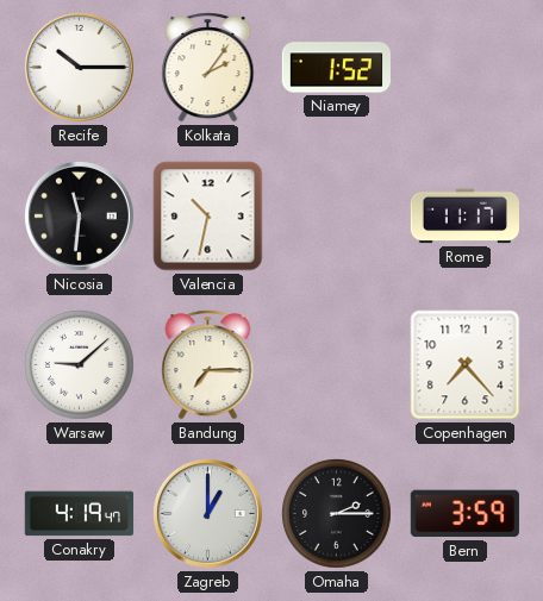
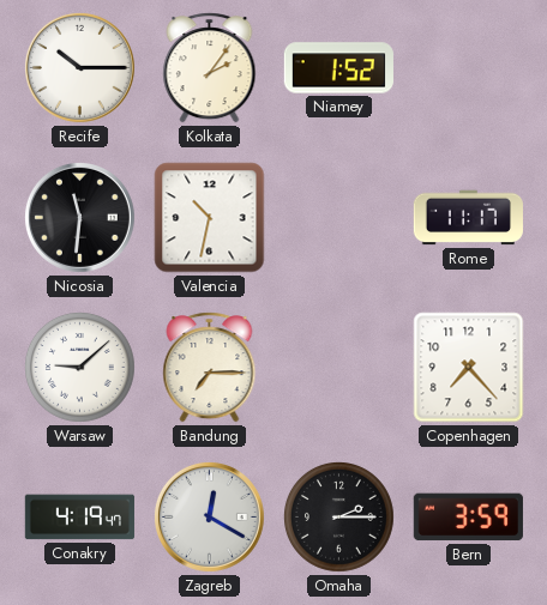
Zagreb: 1:00 -> 12:20 (209, 516)
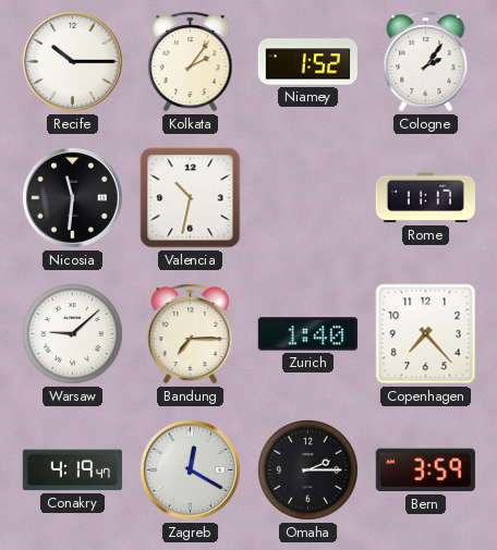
Cologne: none -> 2:06 (426, 62)
Zurich: none -> 1:40 (307, 334)
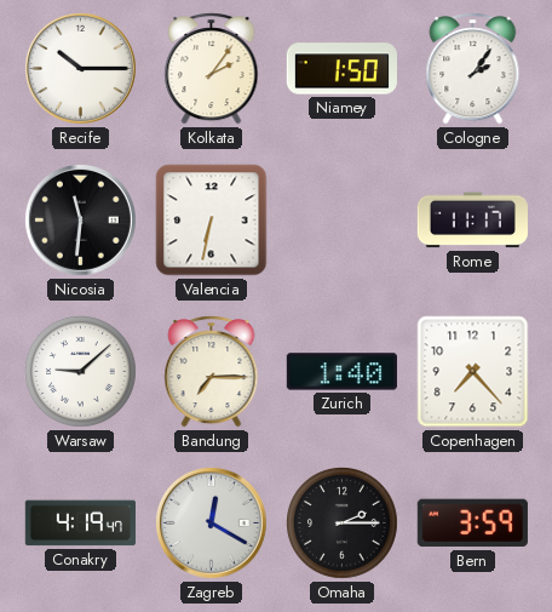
Niamey: 1:52 -> 1:50 (341, 69)
Valencia: 10:32 -> 6:32 (212, 221)
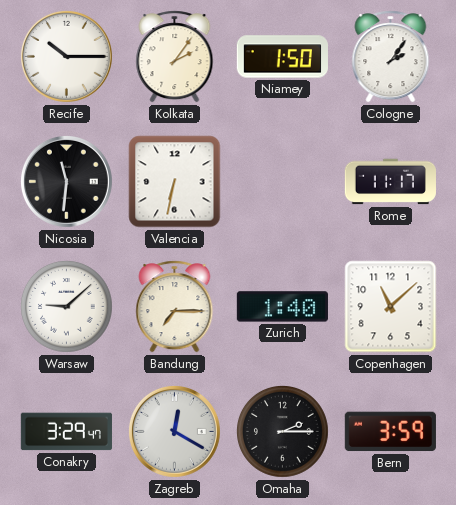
Copenhagen: 7:23 -> 11:08 (391, 307)
Conakry: 4:19 -> 3:29 (66, 432)
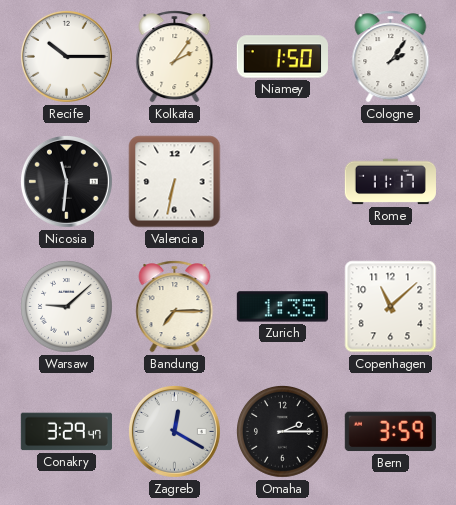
Zurich: 1:40 -> 1:35 (282, 307)
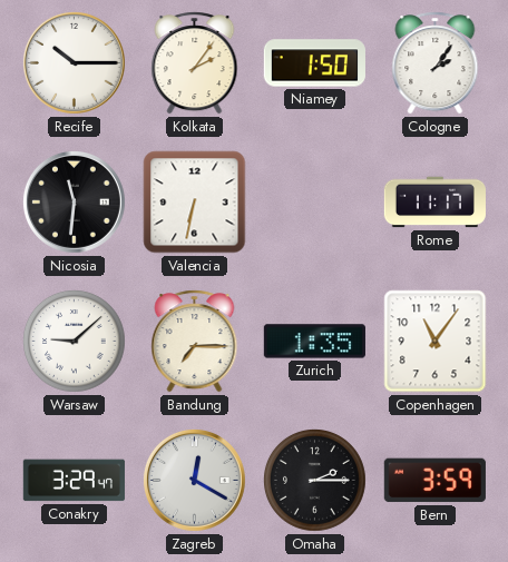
Copenhagen: 11:08 -> 11:06 (436, 342)
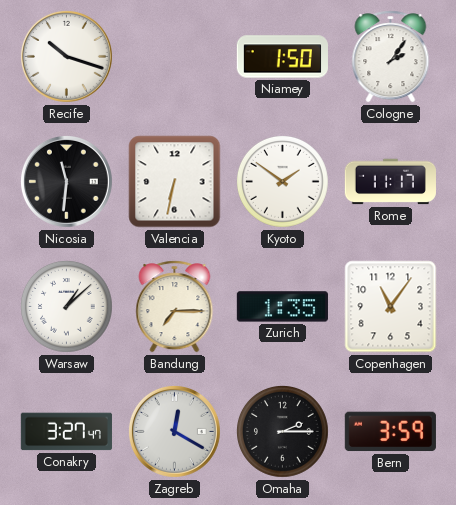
Recife: 10:15 -> 10:18 (66, 56)
Kolkata: 2:06 -> none (195, 63)
Kyoto: none -> 1:51 (283, 182)
Warsaw: 9:08 -> 1:08 (67, 307)
Conakry: 3:29 -> 3:27 (66, 432)
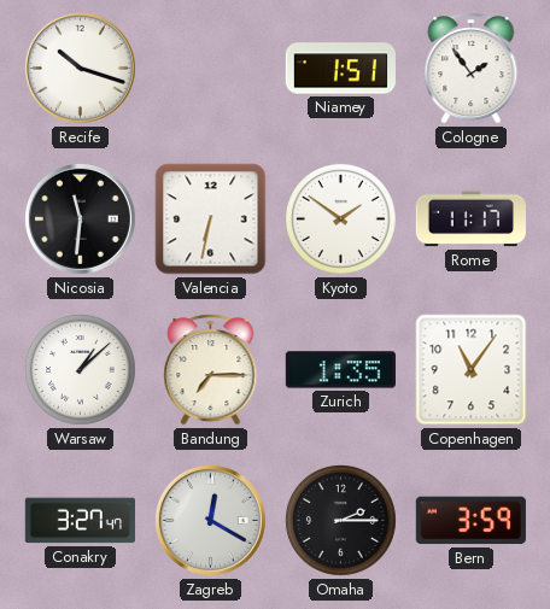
Niamey: 1:50 -> 1:51 (340, 69)
Cologne: 2:06 -> 1:54 (472, 69)
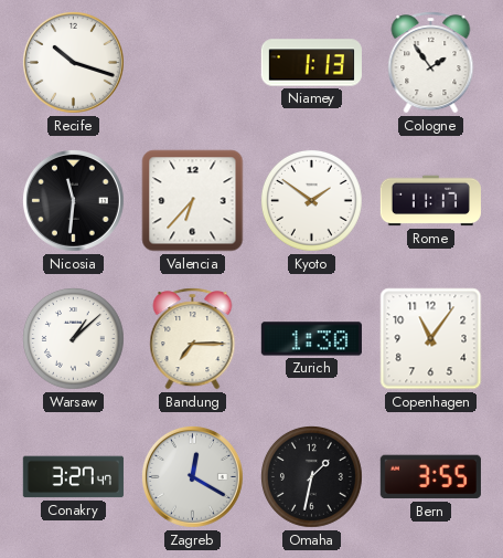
Niamey: 1:51 -> 1:13 (311, 63)
Valencia: 6:32 -> 6:37 (193, 201)
Zurich: 1:35 -> 1:30 (311, 339)
Omaha: 2:15 -> 1:32 (312, 477)
Bern: 3:59 -> 3:55 (430, 477)
